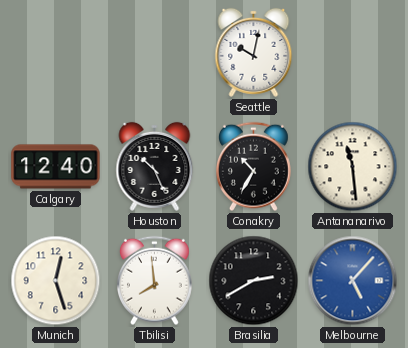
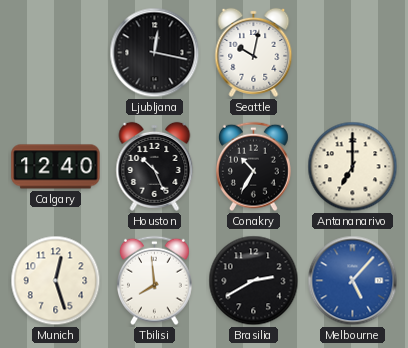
Ljubljana: none -> 12:17 (155, 53)
Antananarivo: 11:29 -> 7:00 (353, 167)
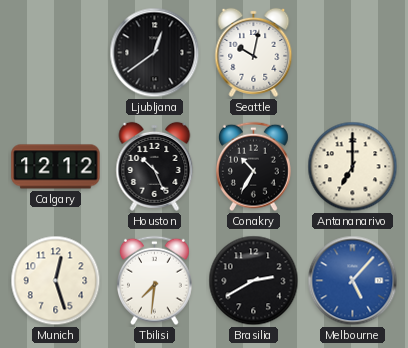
Ljubljana: 12:17 -> 12:39 (155, 53)
Calgary: 12:40 -> 12:12 (56, 167)
Tbilisi: 7:59 -> 7:31 (155, 281)
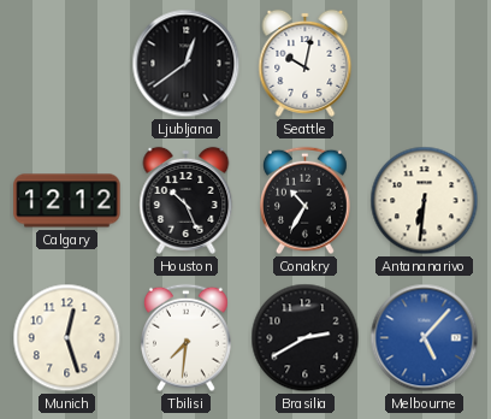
Antananarivo: 7:00 -> 6:31 (425, 201)
